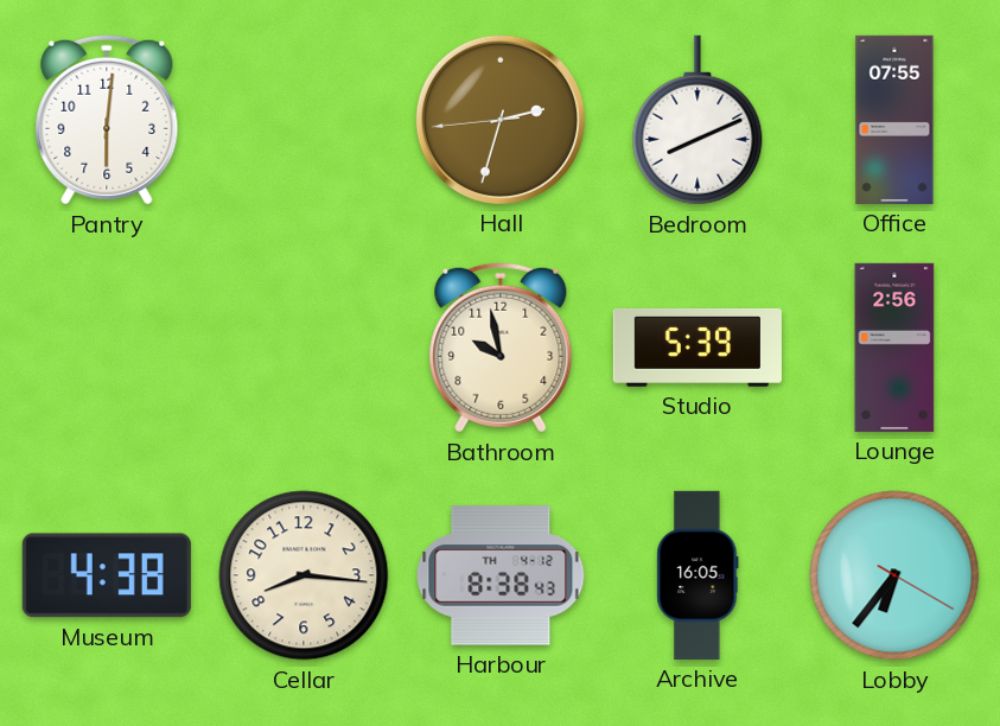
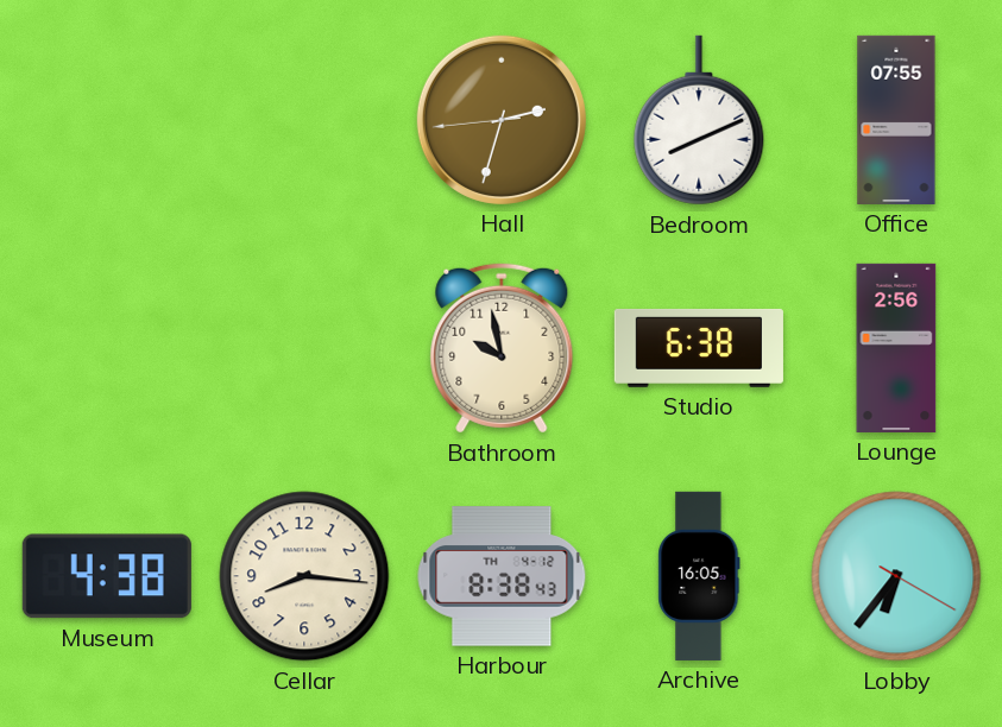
Pantry: 6:01 -> none (107, 120)
Studio: 5:39 -> 6:38 (699, 348)
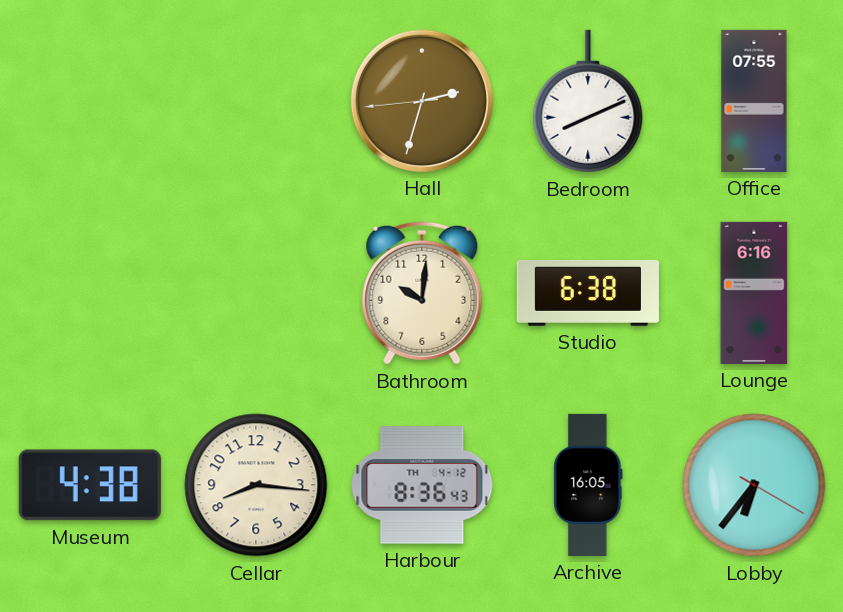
Bathroom: 9:58 -> 10:01 (422, 293)
Lounge: 2:56 -> 6:16 (754, 293)
Harbour: 8:38 -> 8:36 (422, 485)
